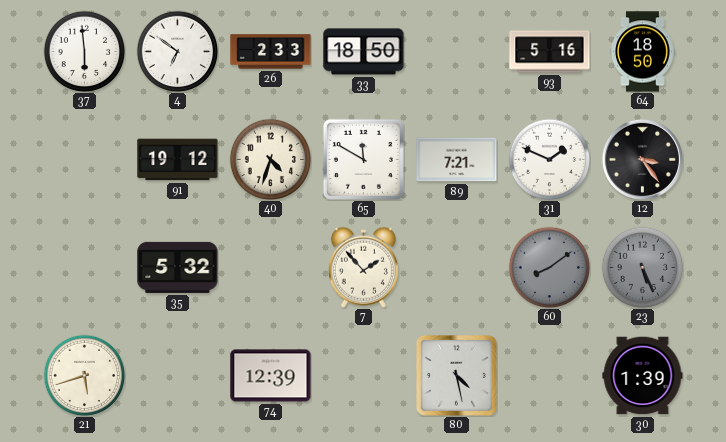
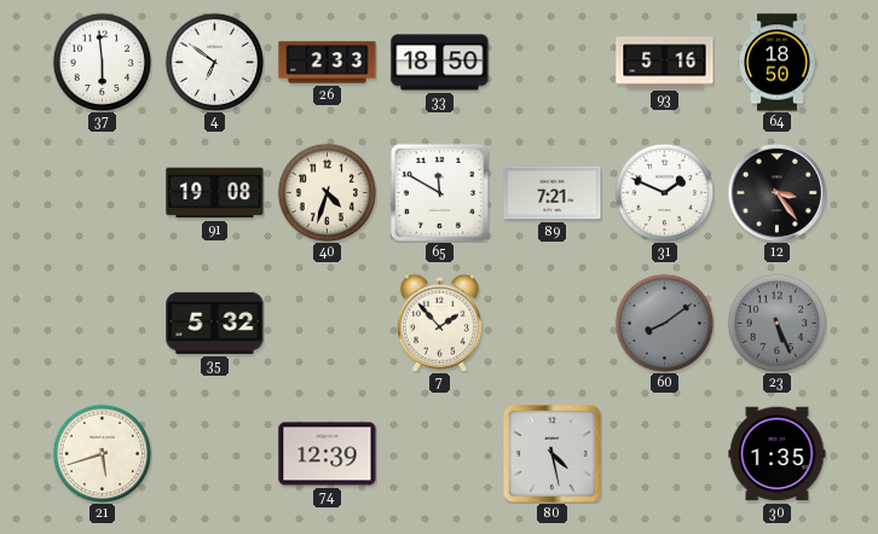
91: 19:12 -> 19:08 (215, 193)
30: 1:39 -> 1:35 (778, 454)
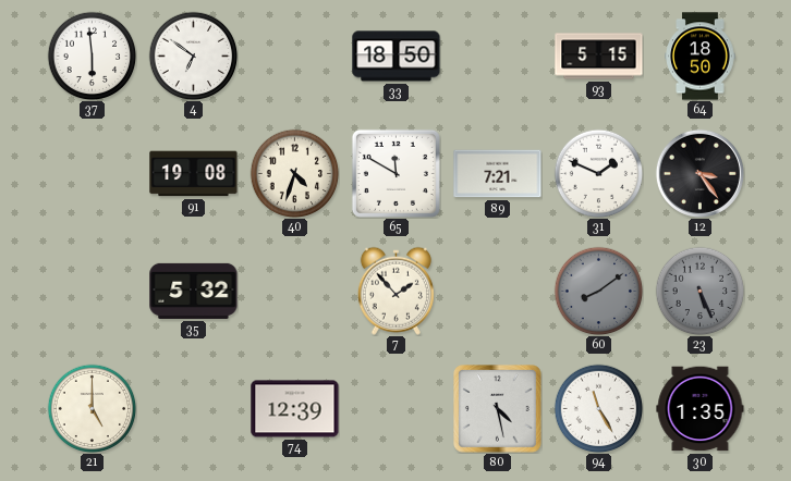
26: 2:33 -> none (328, 63)
93: 5:16 -> 5:15 (599, 57)
21: 5:42 -> 5:00 (92, 408)
94: none -> 11:25 (598, 408)
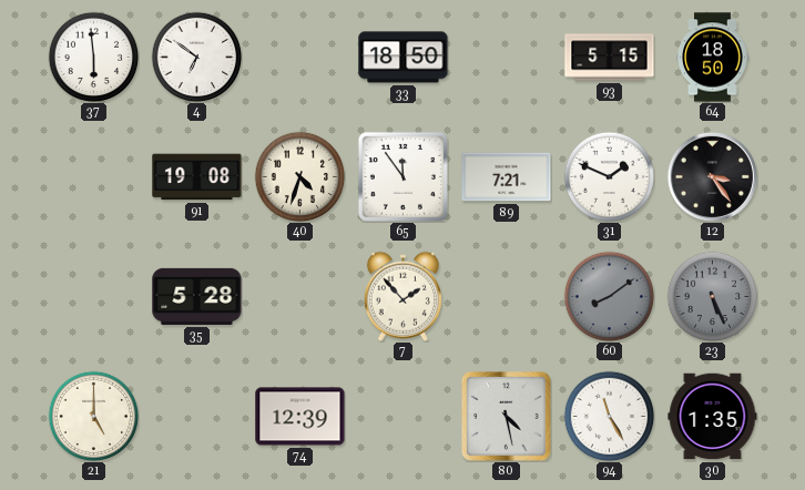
65: 11:50 -> 11:54 (402, 176)
35: 5:32 -> 5:28 (197, 296)
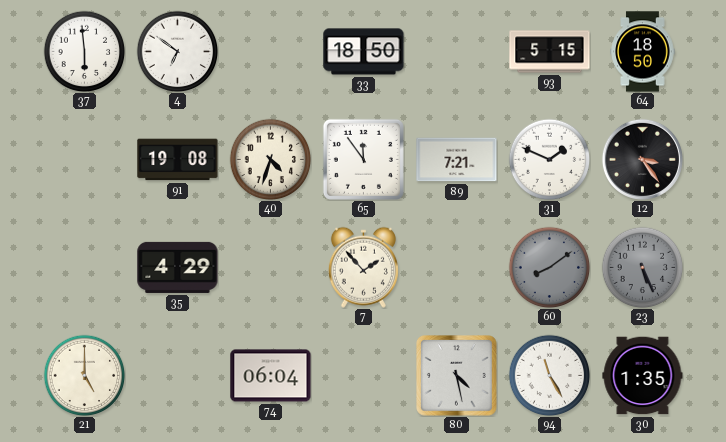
35: 5:28 -> 4:29 (178, 267)
74: 12:39 -> 06:04 (271, 376)
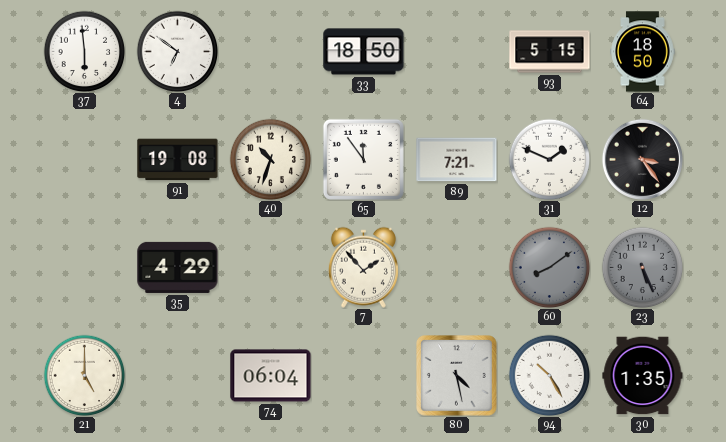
40: 4:33 -> 10:33 (270, 159)
94: 11:25 -> 10:25 (549, 375)
